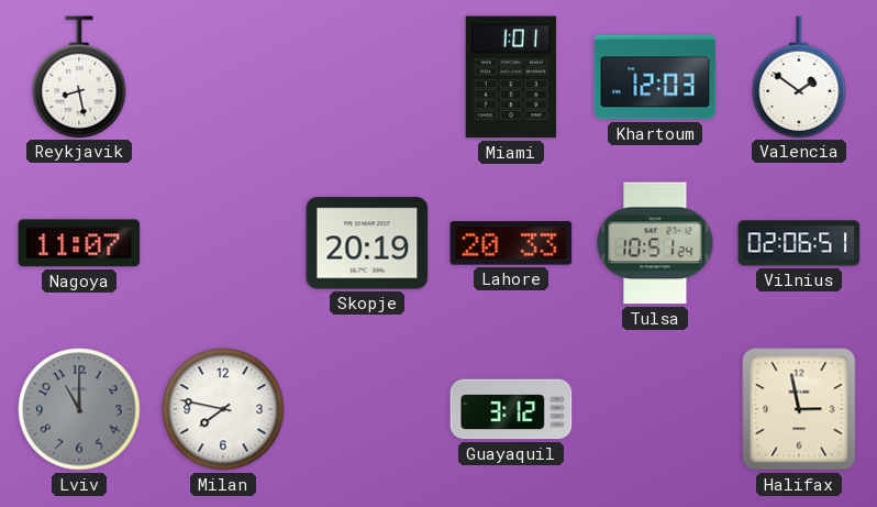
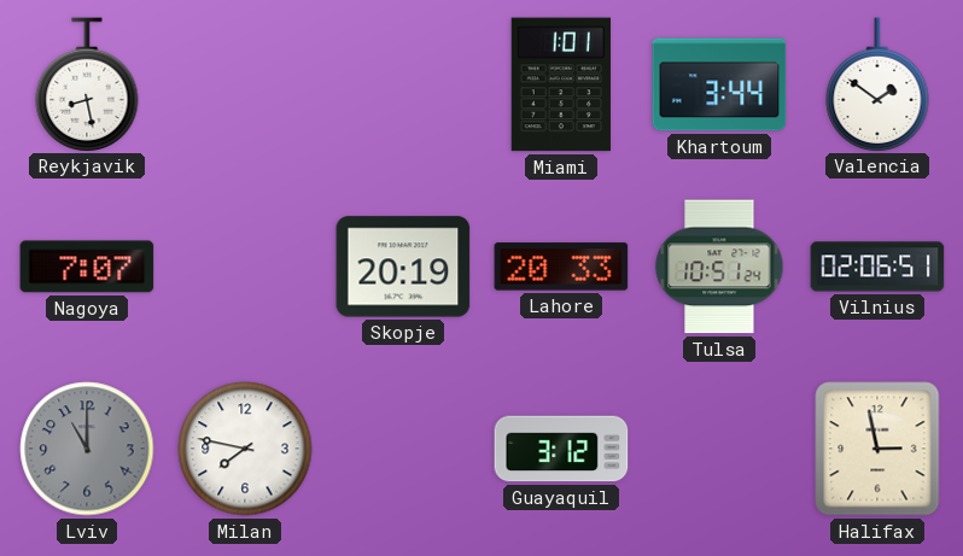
Khartoum: 12:03 -> 3:44 (719, 84)
Nagoya: 11:07 -> 7:07 (87, 267)
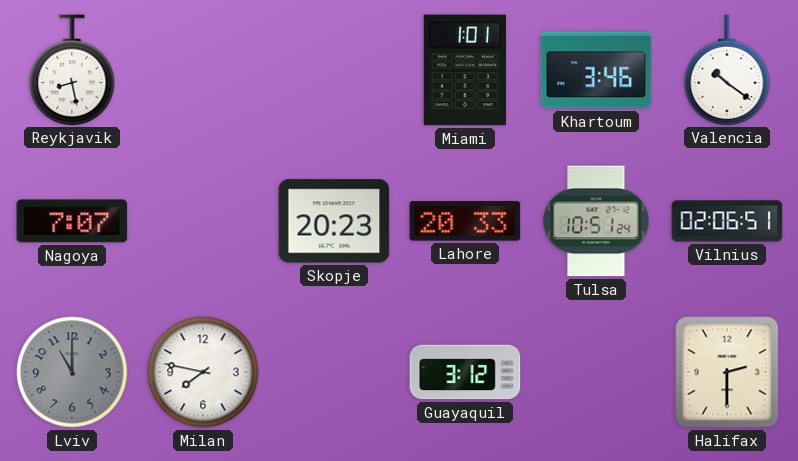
Khartoum: 3:44 -> 3:46 (596, 70)
Valencia: 1:51 -> 10:21 (727, 70)
Skopje: 20:19 -> 20:23 (334, 221)
Halifax: 2:58 -> 2:30 (727, 372)
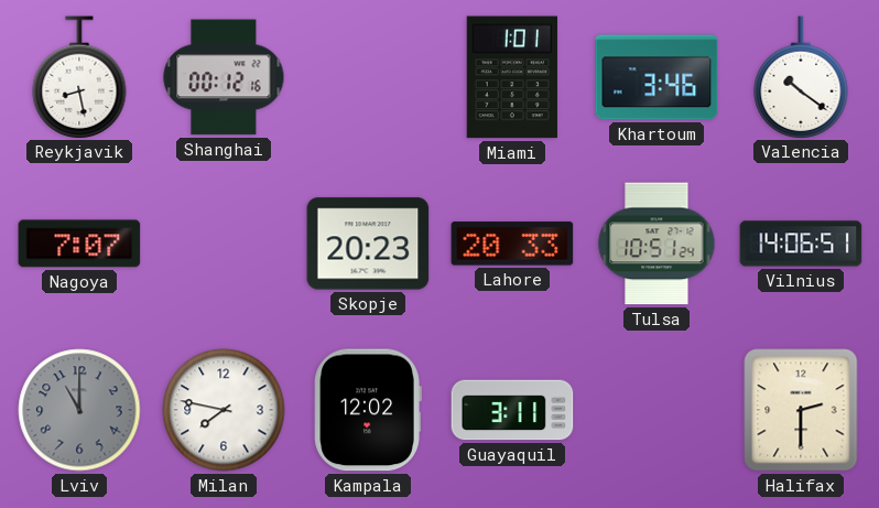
Shanghai: none -> 00:12 (224, 77)
Vilnius: 02:06 -> 14:06 (801, 244)
Kampala: none -> 12:02 (368, 410)
Guayaquil: 3:12 -> 3:11 (512, 410)
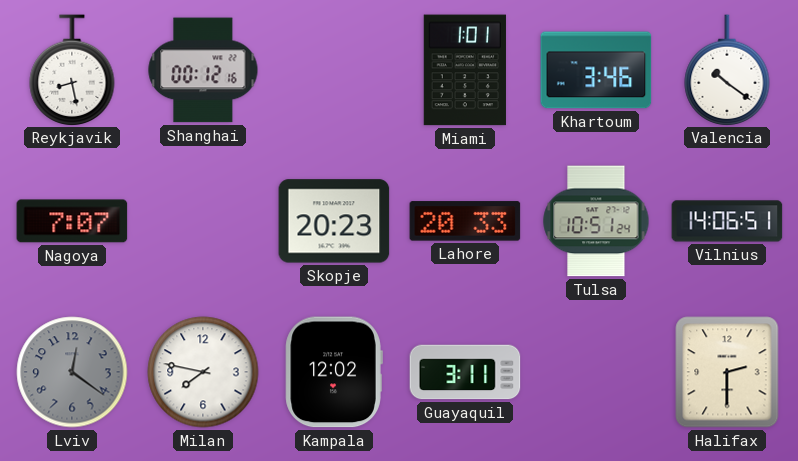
Lviv: 11:00 -> 12:21 (72, 372)
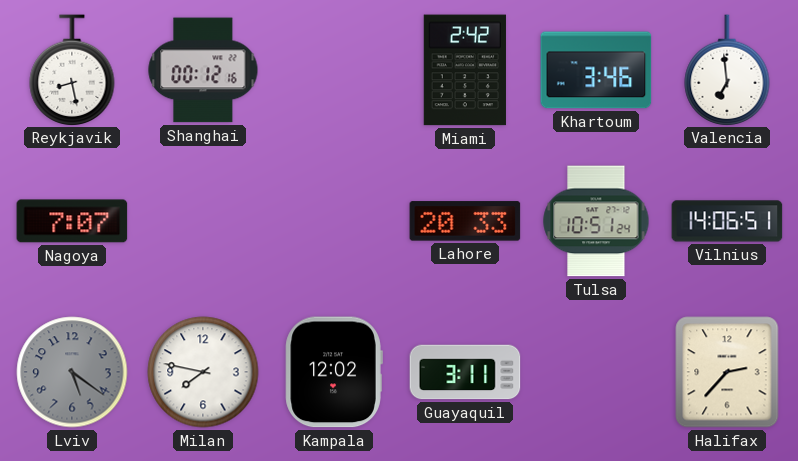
Miami: 1:01 -> 2:42 (465, 70)
Valencia: 10:21 -> 6:59 (727, 70)
Skopje: 20:23 -> none (334, 221)
Lviv: 12:21 -> 5:21 (72, 372)
Halifax: 2:30 -> 2:37 (727, 372)
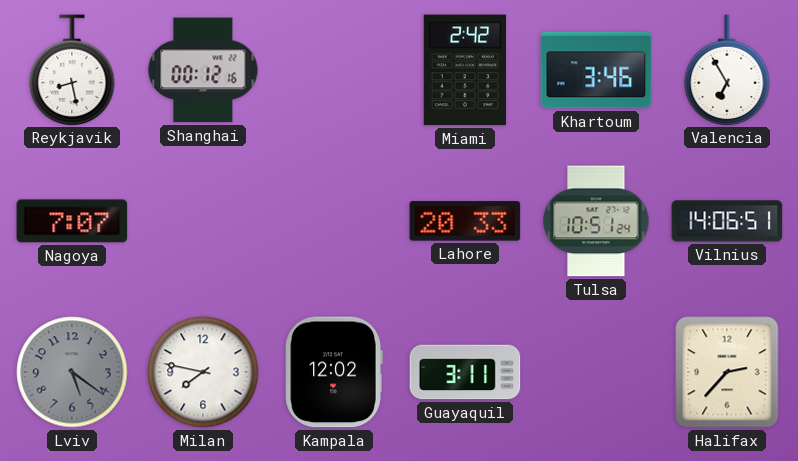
Valencia: 6:59 -> 6:55 (727, 70)
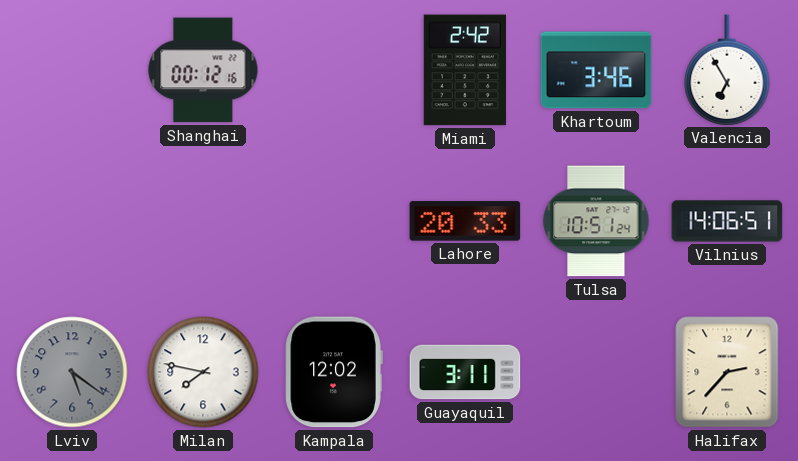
Reykjavik: 8:28 -> none (72, 70)
Nagoya: 7:07 -> none (72, 221)
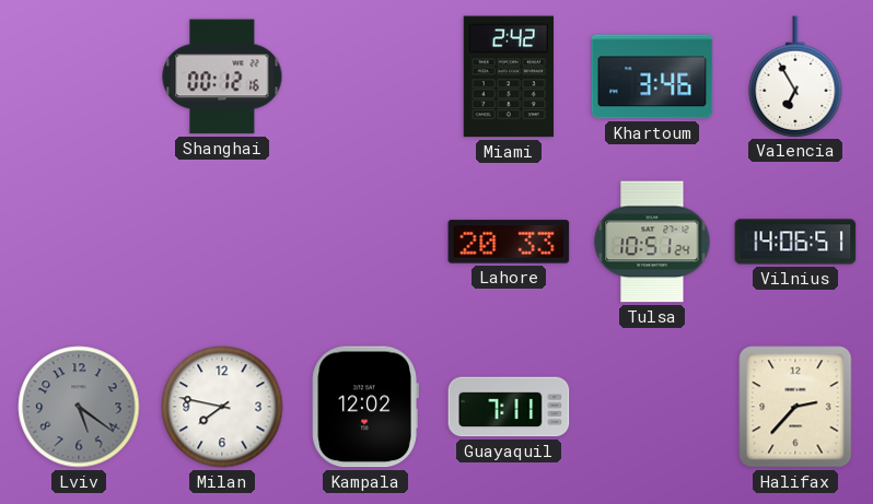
Guayaquil: 3:11 -> 7:11 (509, 407)
